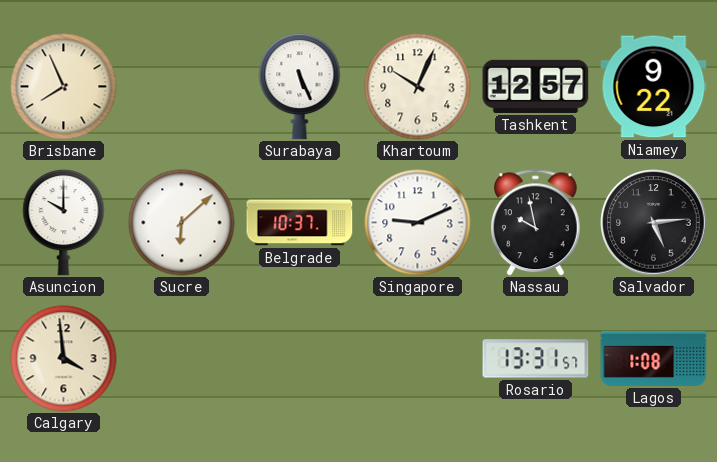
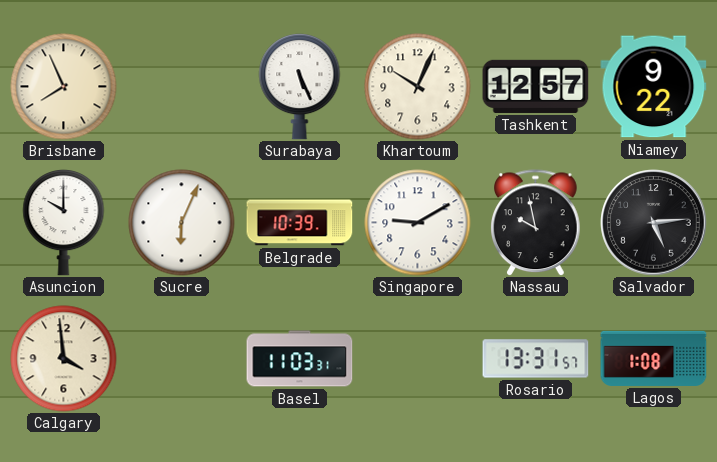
Sucre: 6:08 -> 6:04 (182, 223)
Belgrade: 10:37 -> 10:39 (300, 223)
Singapore: 9:11 -> 9:10 (418, 223)
Basel: none -> 11:03 (300, 359)
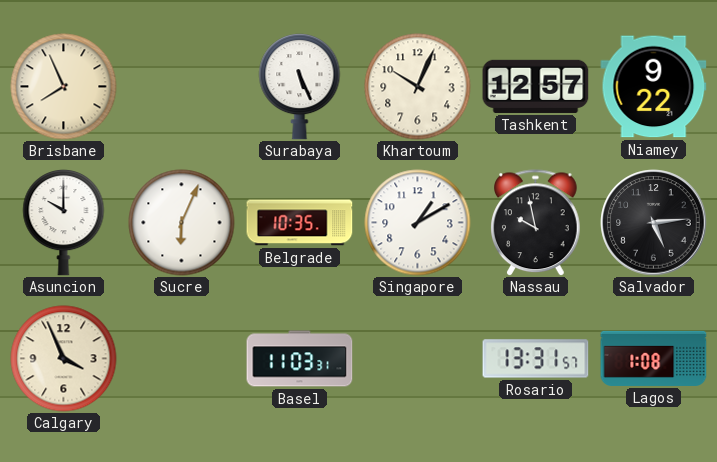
Belgrade: 10:39 -> 10:35 (300, 223)
Singapore: 9:10 -> 1:10 (418, 223)
Calgary: 3:59 -> 3:56 (64, 359)
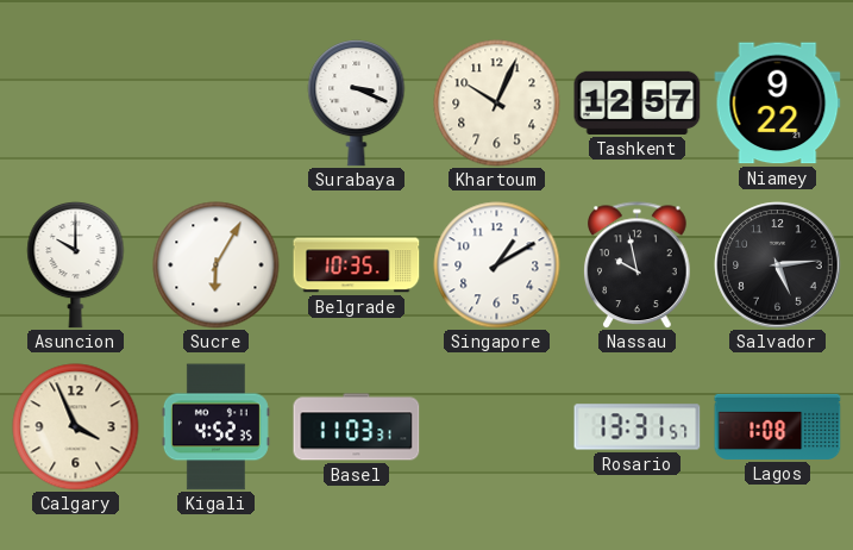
Brisbane: 7:56 -> none (64, 87)
Surabaya: 5:26 -> 3:19 (357, 104)
Sucre: 6:04 -> 6:05 (217, 265)
Kigali: none -> 4:52 (215, 427)
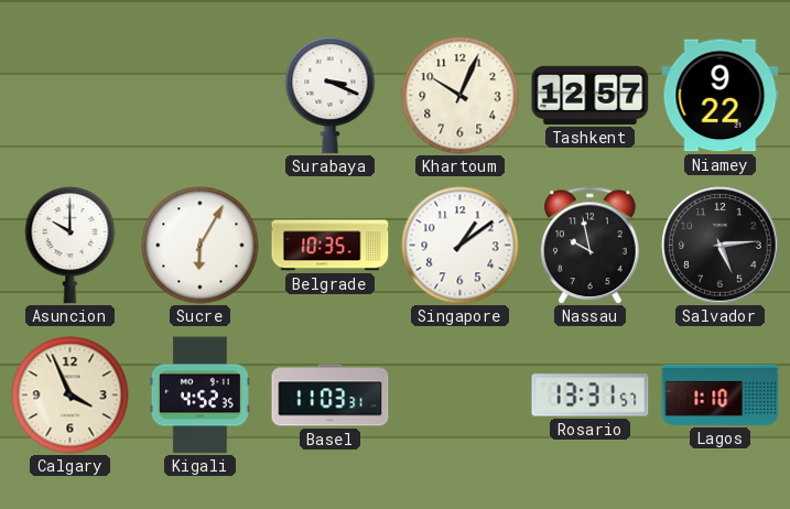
Singapore: 1:10 -> 1:09 (461, 246)
Lagos: 1:08 -> 1:10 (721, 394)
